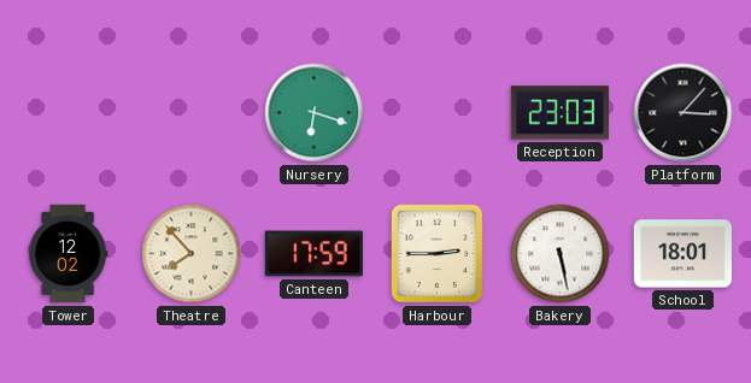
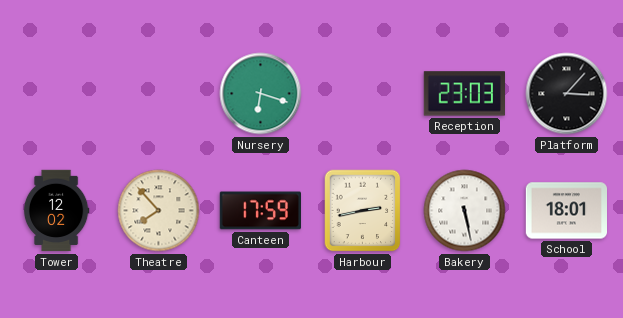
Harbour: 2:45 -> 2:43 (363, 211)
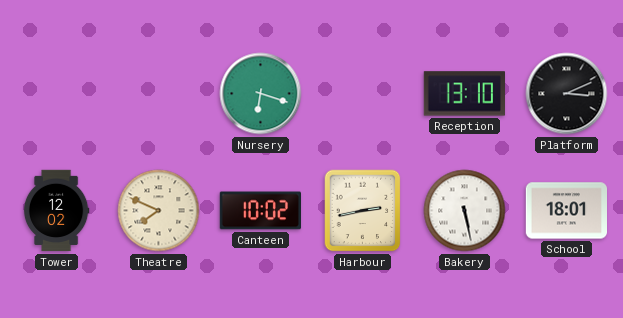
Reception: 23:03 -> 13:10 (464, 94)
Platform: 3:07 -> 3:11 (567, 94)
Theatre: 7:53 -> 7:49 (159, 211)
Canteen: 17:59 -> 10:02 (260, 211)
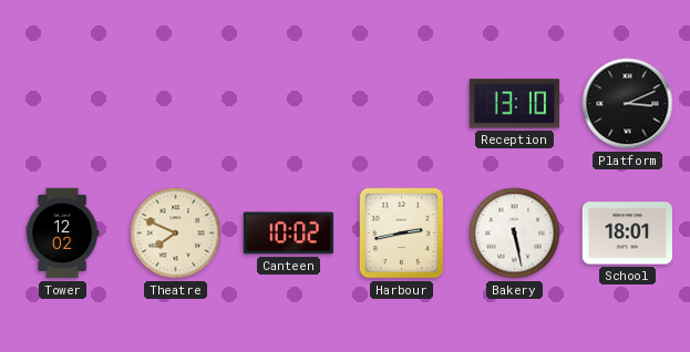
Nursery: 6:18 -> none (261, 94)
